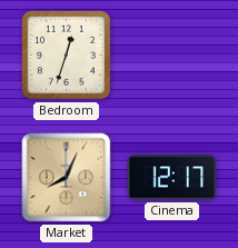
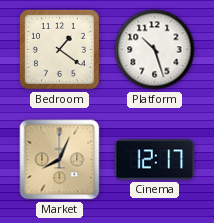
Bedroom: 12:33 -> 1:21 (60, 50)
Platform: none -> 10:27 (155, 50)
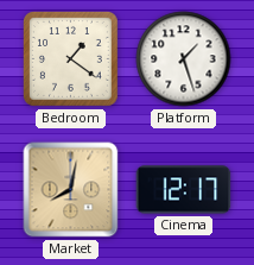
Platform: 10:27 -> 1:27 (184, 59)
Market: 8:04 -> 8:02 (71, 190)
